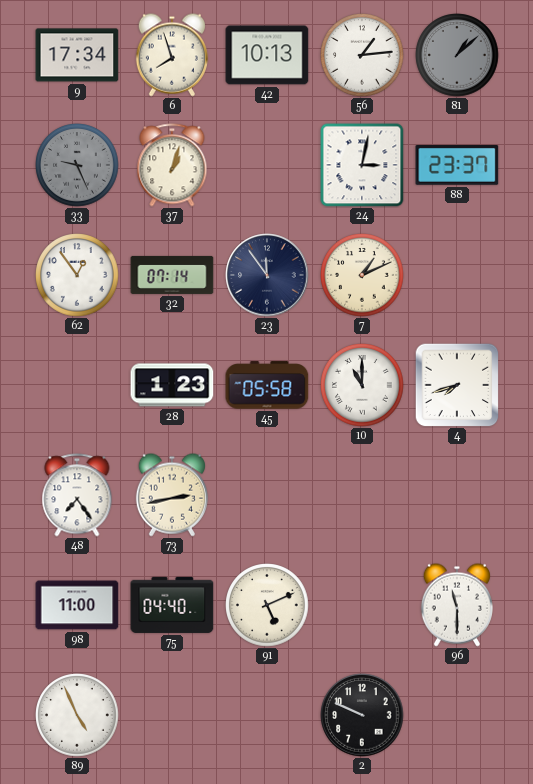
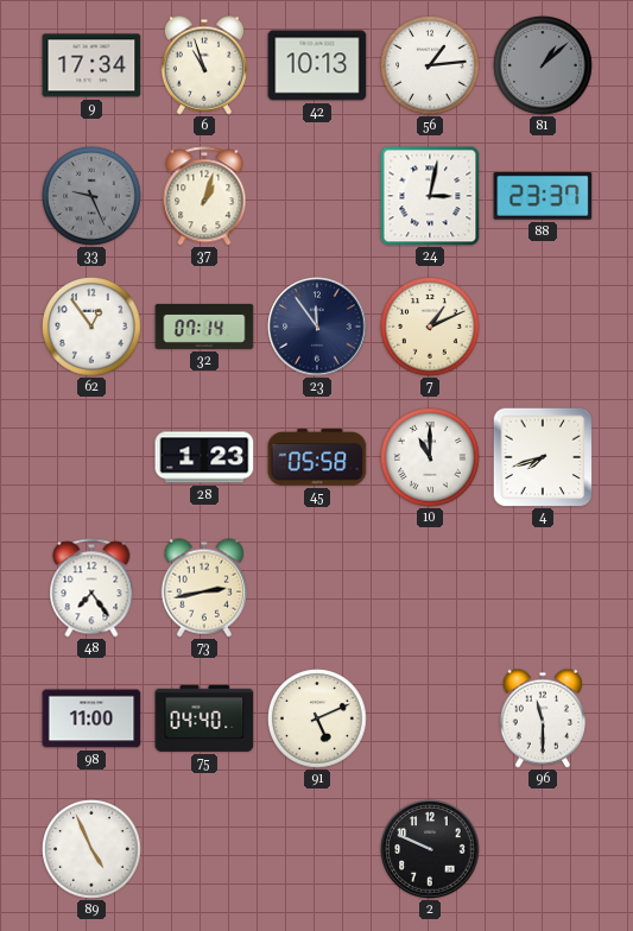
6: 7:57 -> 10:57 (204, 65)
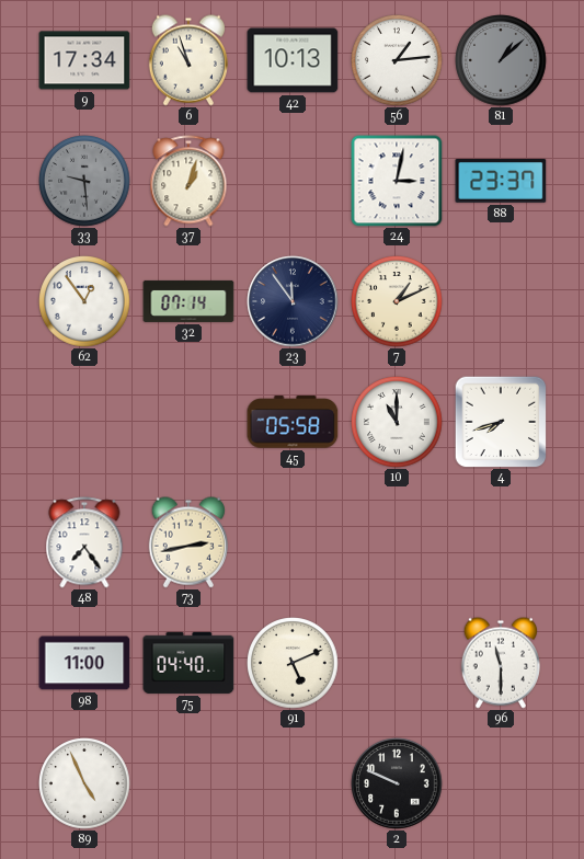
33: 9:26 -> 9:29 (84, 181)
28: 1:23 -> none (204, 457)
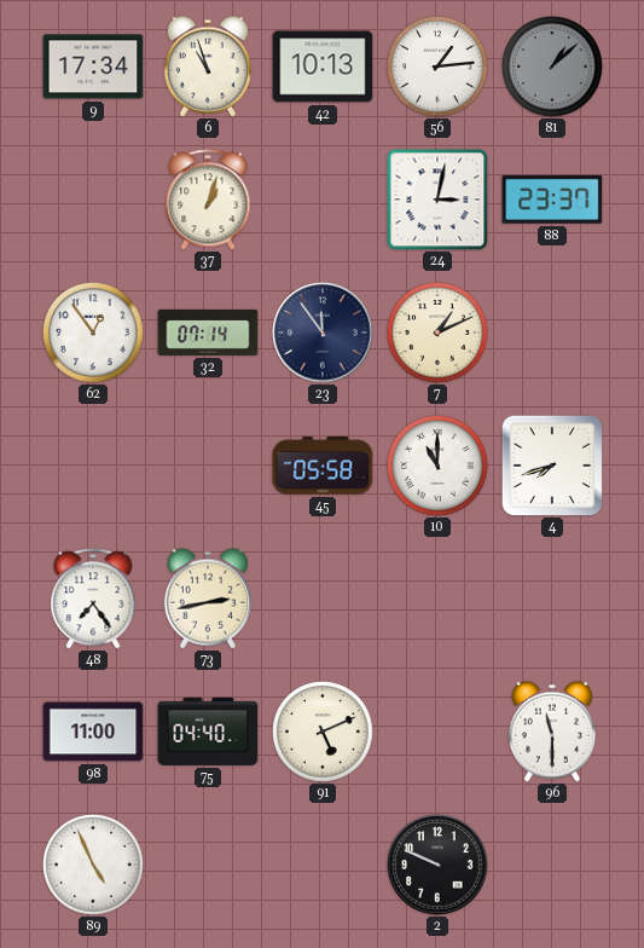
33: 9:29 -> none (84, 181)
